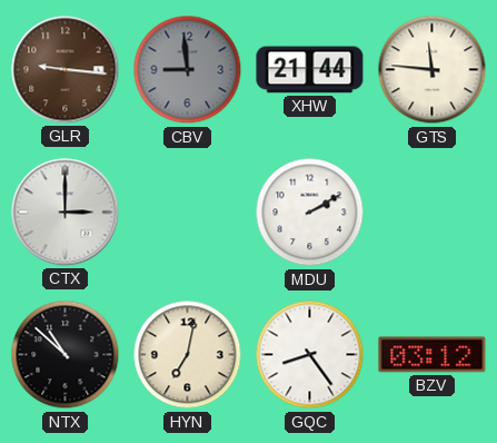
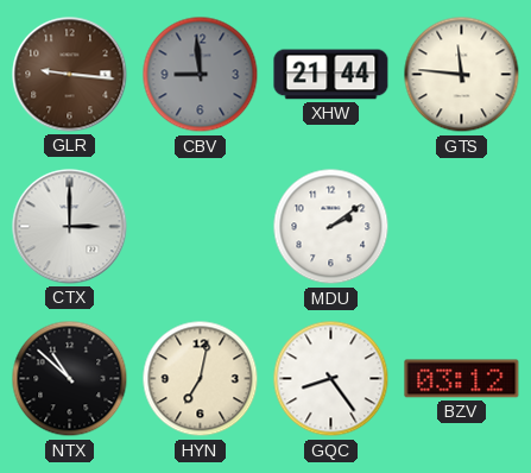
MDU: 2:10 -> 2:09 (331, 227)
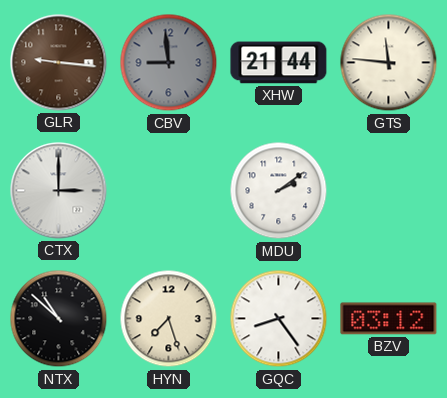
HYN: 7:02 -> 7:27 (169, 319)
